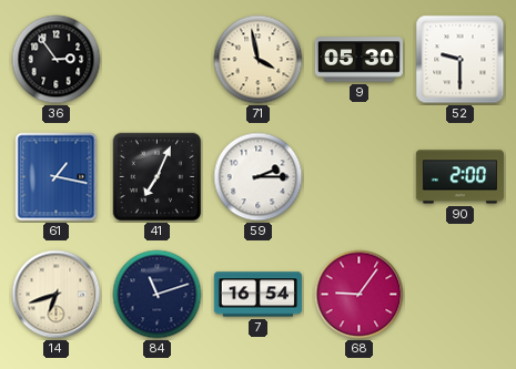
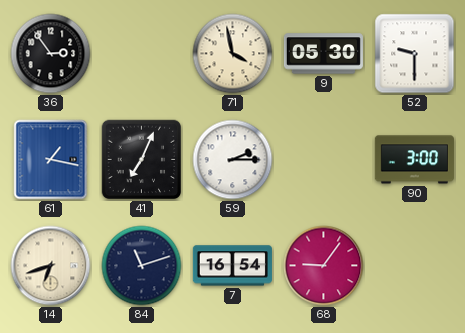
90: 2:00 -> 3:00 (414, 160)
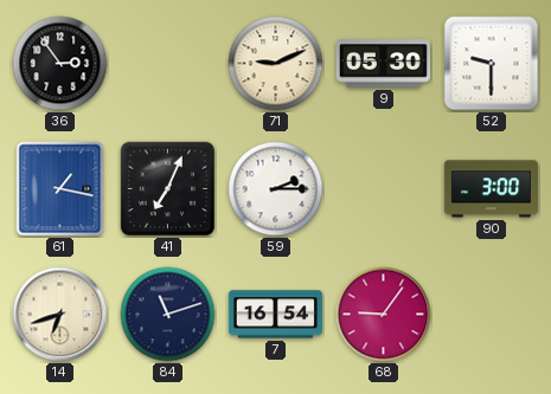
71: 3:58 -> 9:11 (276, 64)
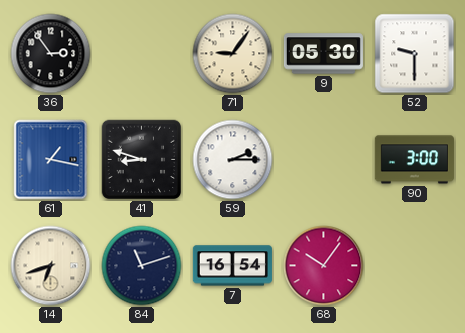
71: 9:11 -> 9:06 (233, 54)
41: 7:04 -> 8:48 (142, 160)
68: 9:06 -> 10:06 (324, 266)
